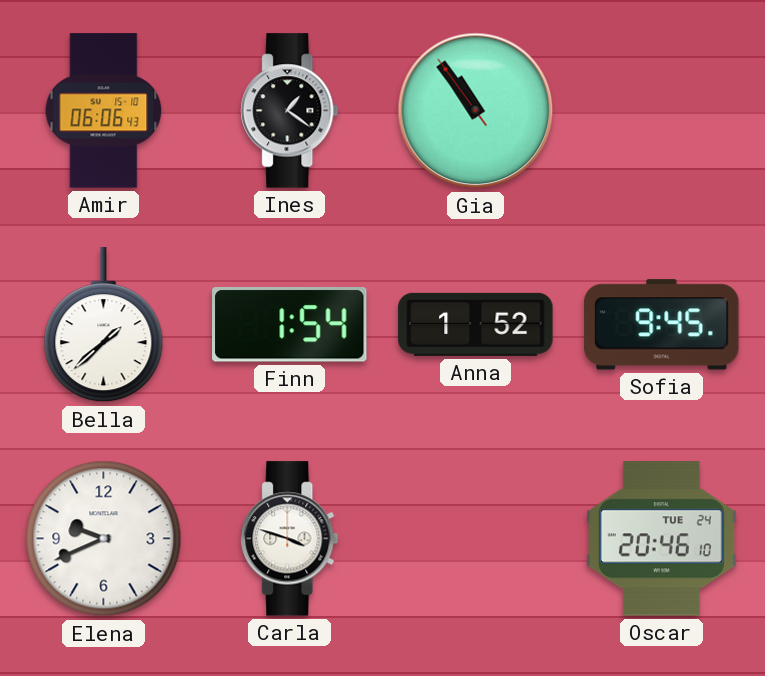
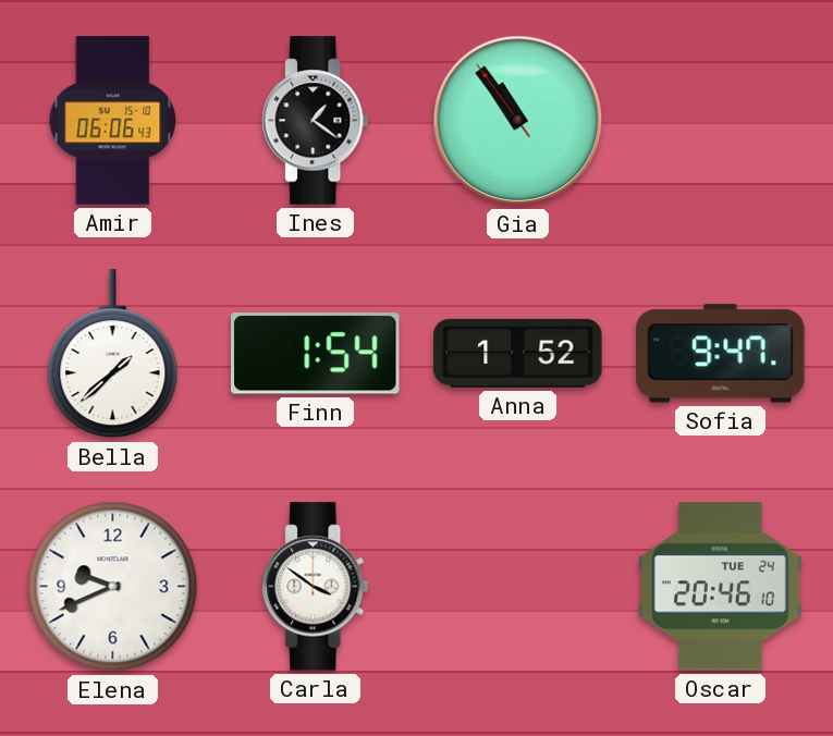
Sofia: 9:45 -> 9:47 (721, 354)
Carla: 3:48 -> 3:51 (316, 587)
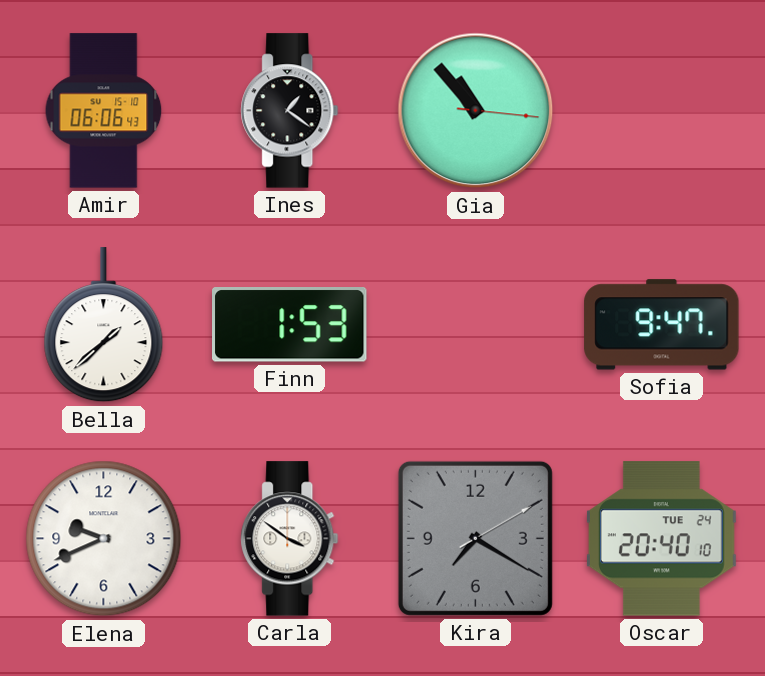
Gia: 10:53:54 -> 10:53:16 (476, 111)
Finn: 1:54 -> 1:53 (290, 325)
Anna: 1:52 -> none (518, 353)
Kira: none -> 7:20 (475, 538)
Oscar: 20:46 -> 20:40 (661, 539)
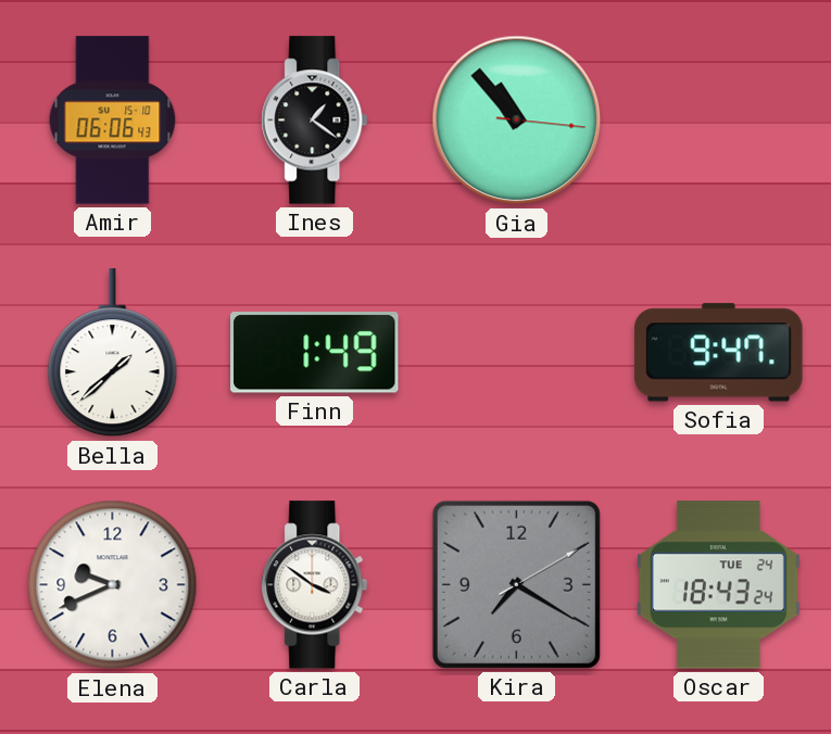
Finn: 1:53 -> 1:49 (315, 353)
Oscar: 20:40 -> 18:43 (718, 585)
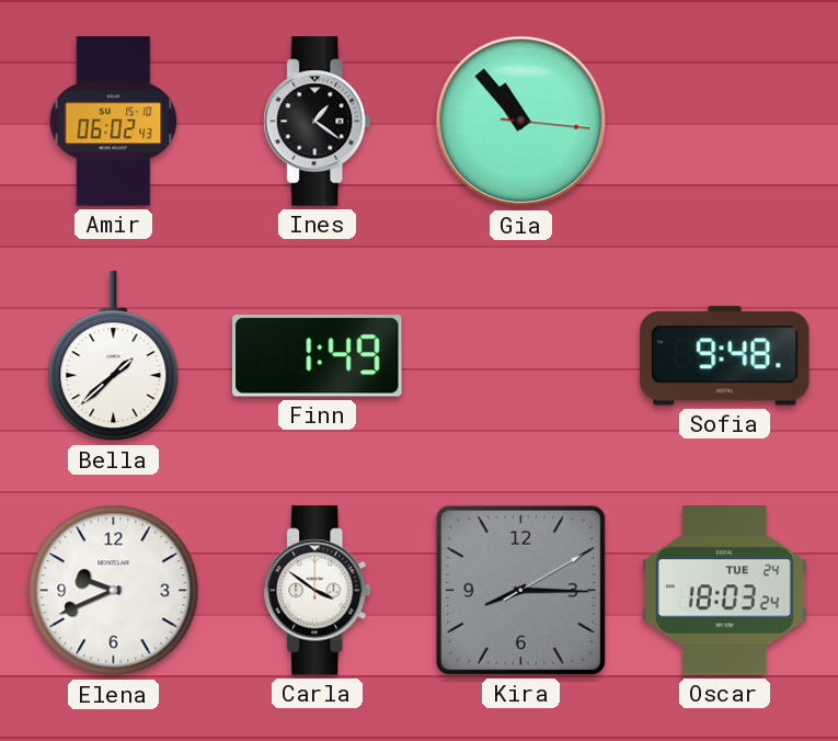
Amir: 06:06 -> 06:02 (114, 122)
Sofia: 9:47 -> 9:48 (725, 356)
Kira: 7:20 -> 8:15 (520, 590)
Oscar: 18:43 -> 18:03 (724, 591)
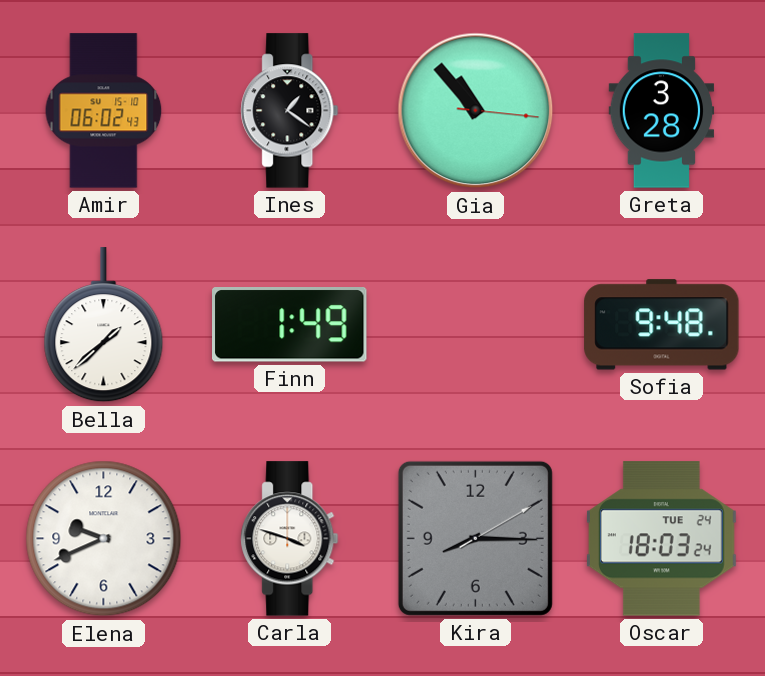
Greta: none -> 3:28 (662, 111)
Carla: 3:51 -> 3:48 (290, 539)
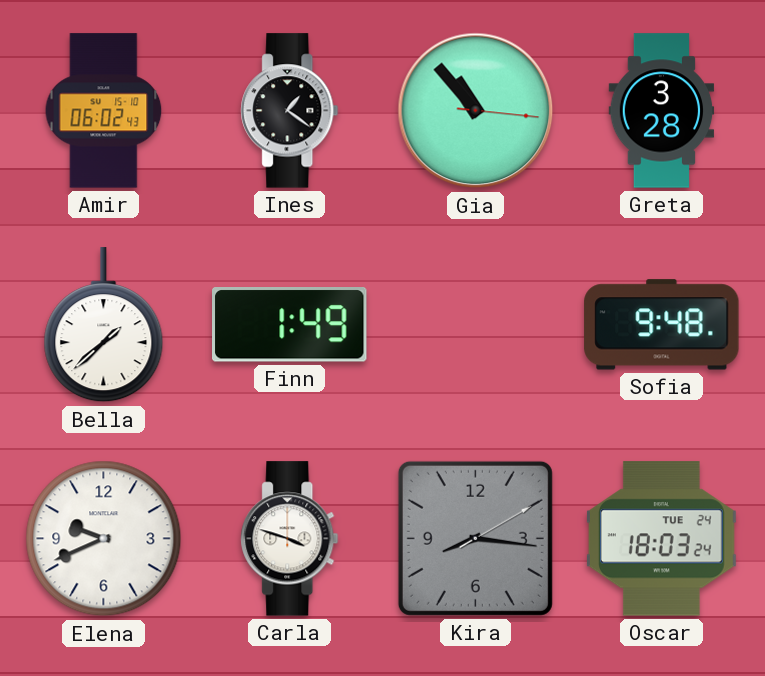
Kira: 8:15 -> 8:16 (475, 538)
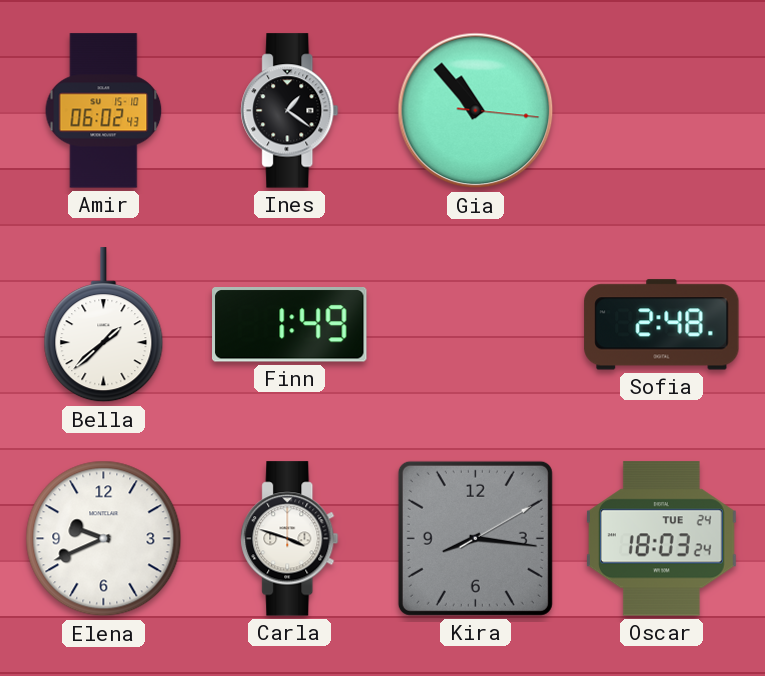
Greta: 3:28 -> none (662, 111)
Sofia: 9:48 -> 2:48 (662, 325)
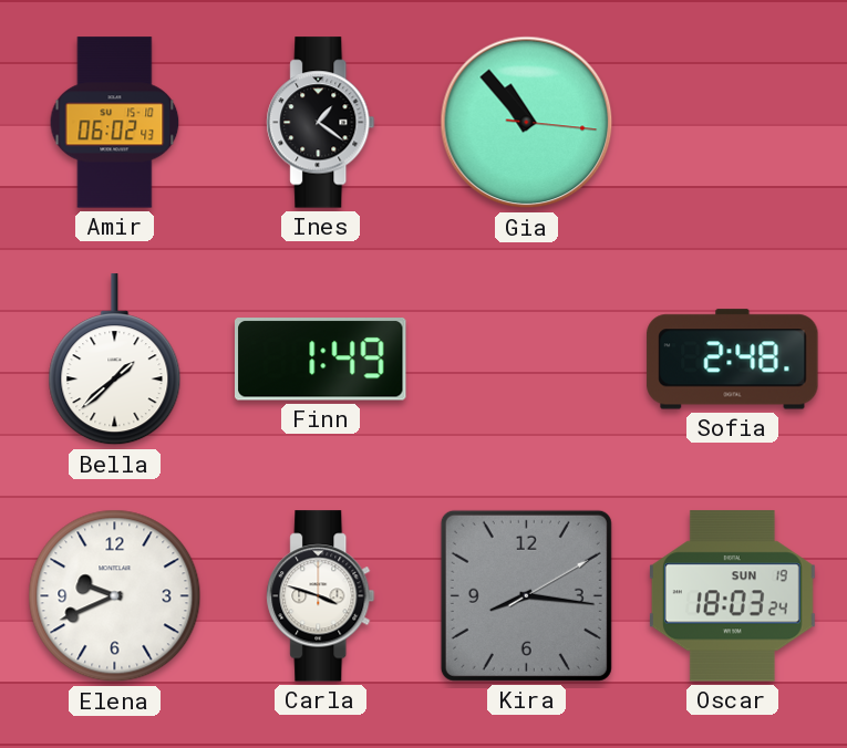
Oscar date: TUE 24 -> SUN 19 (732, 596)
